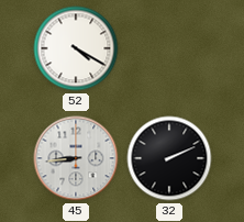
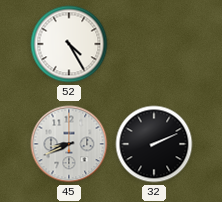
52: 4:20 -> 4:25 (69, 44)
45: 8:44 -> 8:41 (69, 144)
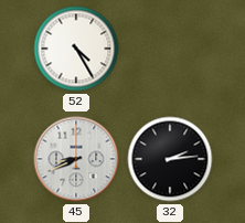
32: 2:11 -> 2:14 (170, 159)
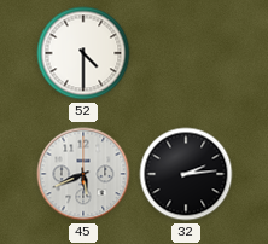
52: 4:25 -> 4:30 (83, 53)
45: 8:41 -> 5:41 (83, 174)
